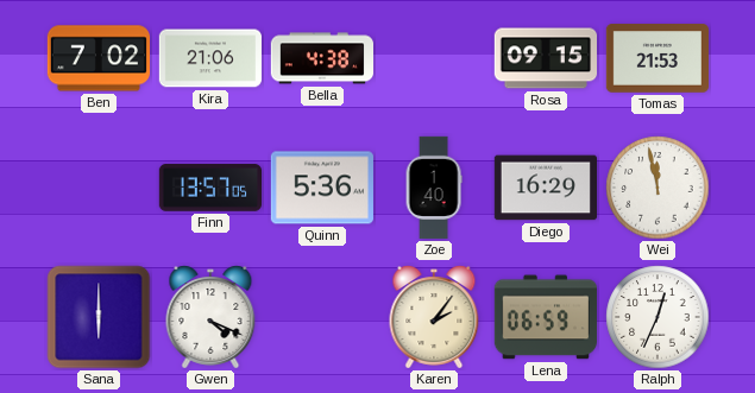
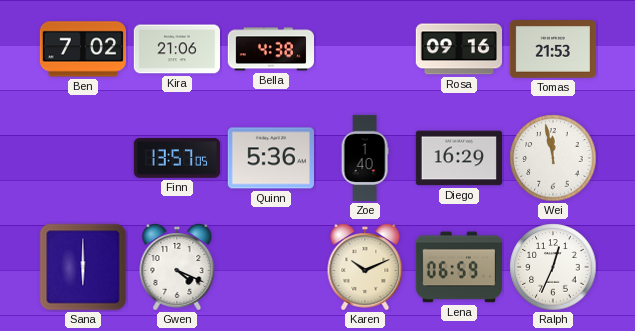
Rosa: 09:15 -> 09:16 (458, 49)
Karen: 2:06 -> 10:11 (365, 267)
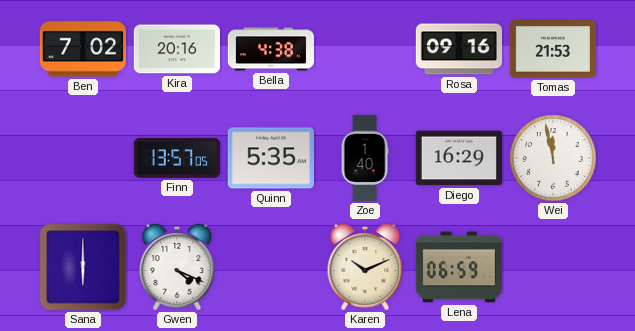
Kira: 21:06 -> 20:16 (176, 49)
Quinn: 5:36 -> 5:35 (271, 158)
Ralph: 12:34 -> none (553, 267)
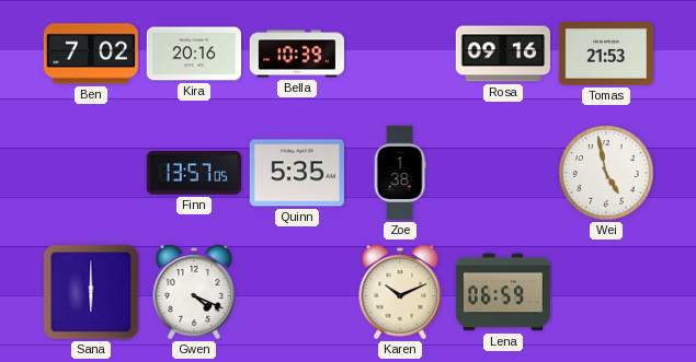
Bella: 4:38 -> 10:39 (296, 54)
Zoe: 1:40 -> 1:38 (400, 173)
Diego: 16:29 -> none (458, 158)
Wei: 11:58 -> 4:58 (606, 173)
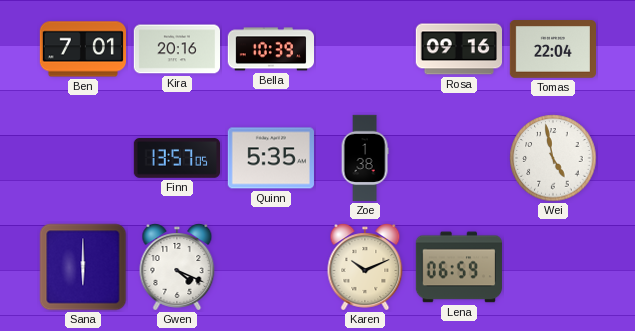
Ben: 7:02 -> 7:01 (82, 49)
Tomas: 21:53 -> 22:04 (552, 49)
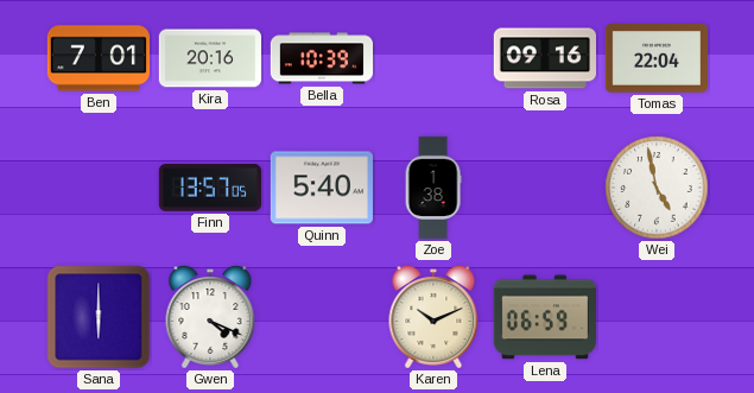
Quinn: 5:35 -> 5:40 (322, 188)
